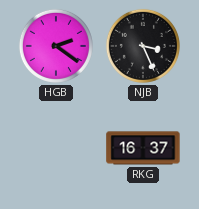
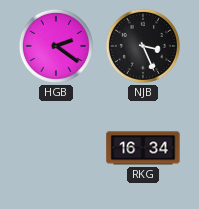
RKG: 16:37 -> 16:34 (143, 148)
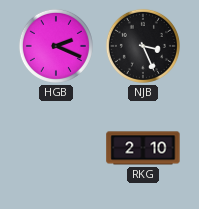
HGB: 2:21 -> 2:19 (56, 46)
RKG: 16:34 -> 2:10 (143, 148)
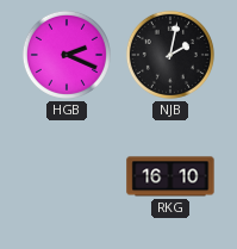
NJB: 3:26 -> 2:02 (170, 55)
RKG: 2:10 -> 16:10 (170, 176)
